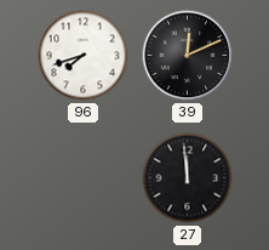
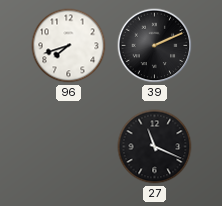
39: 12:11 -> 2:11 (155, 46)
27: 11:59 -> 11:19 (155, 147)
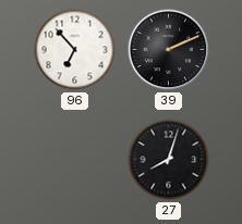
96: 7:42 -> 6:53 (75, 50)
27: 11:19 -> 8:03 (169, 160)
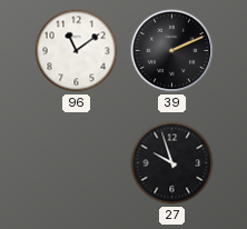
96: 6:53 -> 11:09 (77, 51)
27: 8:03 -> 9:57 (172, 163)
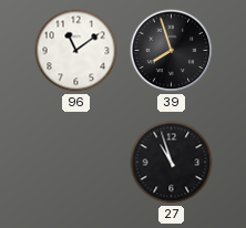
39: 2:11 -> 7:57 (172, 51)
27: 9:57 -> 10:57 (172, 163)
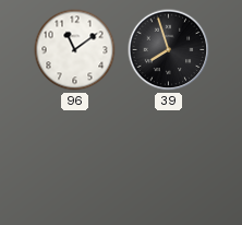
27: 10:57 -> none (172, 163)
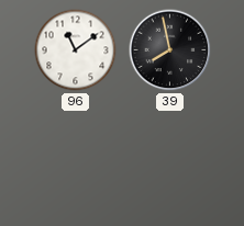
39: 7:57 -> 7:58 (170, 50)
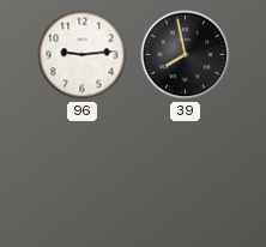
96: 11:09 -> 9:14 (83, 55)
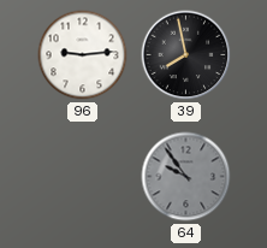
64: none -> 9:54 (186, 177)
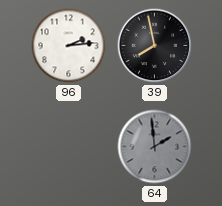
96: 9:14 -> 2:14 (69, 46)
64: 9:54 -> 1:59 (155, 147)
